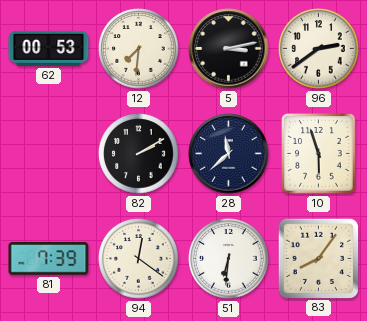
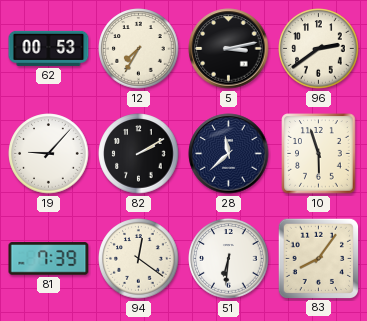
12: 7:31 -> 7:35 (139, 49)
19: none -> 9:07 (49, 154)
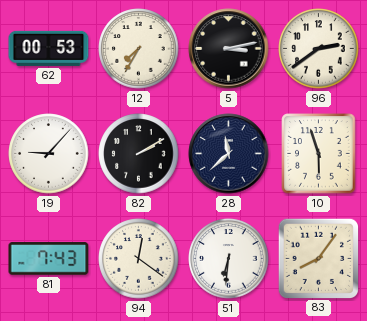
81: 7:39 -> 7:43 (49, 259)
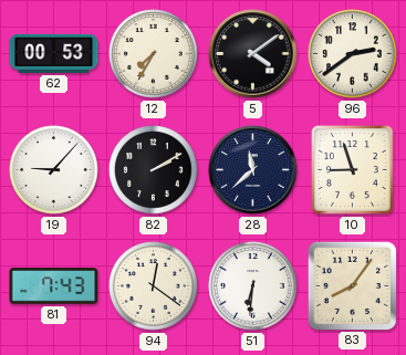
5: 3:13 -> 4:09 (253, 54)
10: 5:57 -> 8:57 (353, 170)
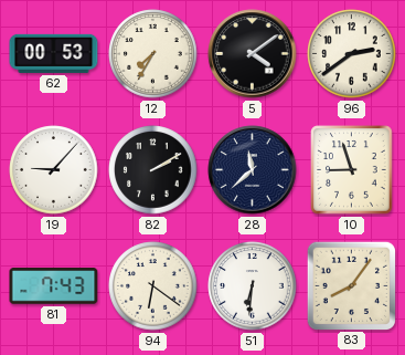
94: 12:21 -> 6:21 (153, 286)
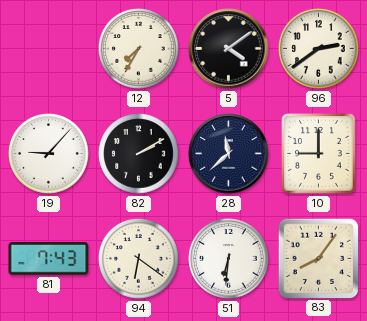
62: 00:53 -> none (54, 53)
10: 8:57 -> 9:00 (319, 154)
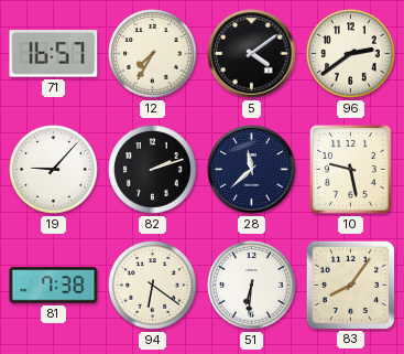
71: none -> 16:57 (54, 54)
82: 2:10 -> 2:12 (153, 170)
10: 9:00 -> 9:28 (351, 170)
81: 7:43 -> 7:38 (54, 286)
